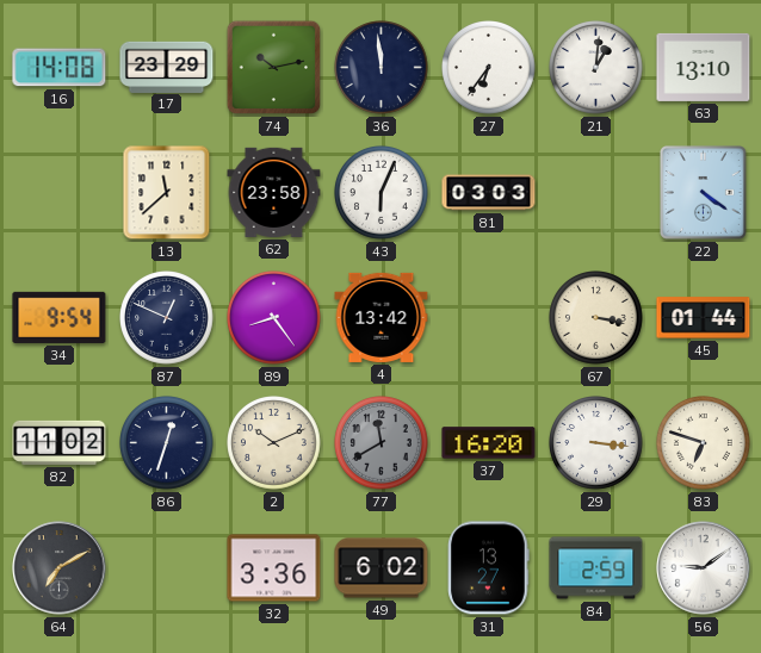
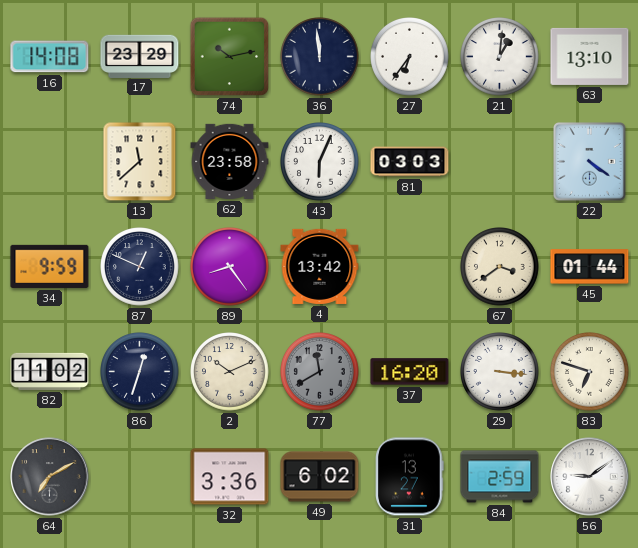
34: 9:54 -> 9:59 (50, 266)
67: 3:17 -> 3:39 (500, 267)
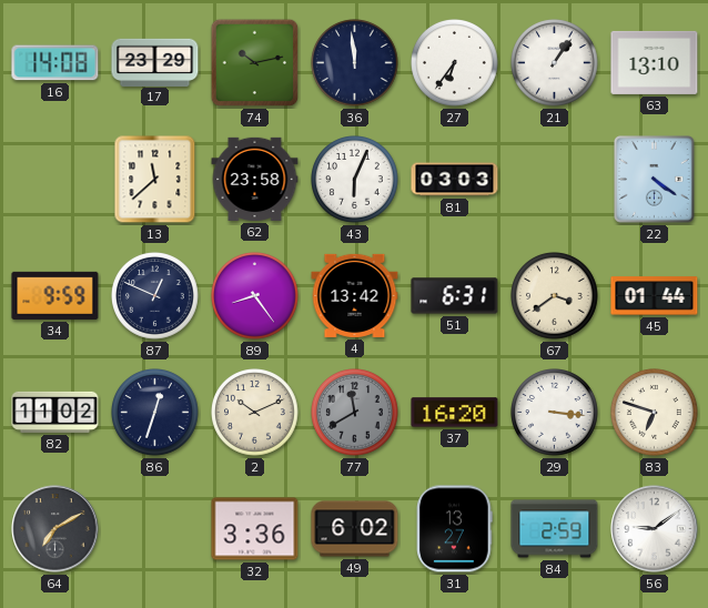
21: 1:01 -> 1:06 (555, 63)
51: none -> 6:31 (455, 296)
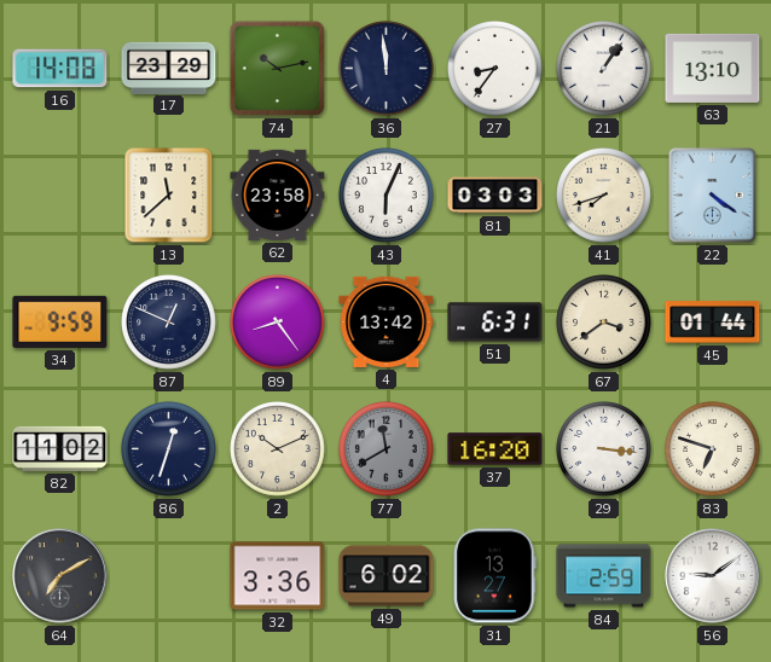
27: 6:36 -> 8:36 (495, 69)
41: none -> 7:42 (604, 196)
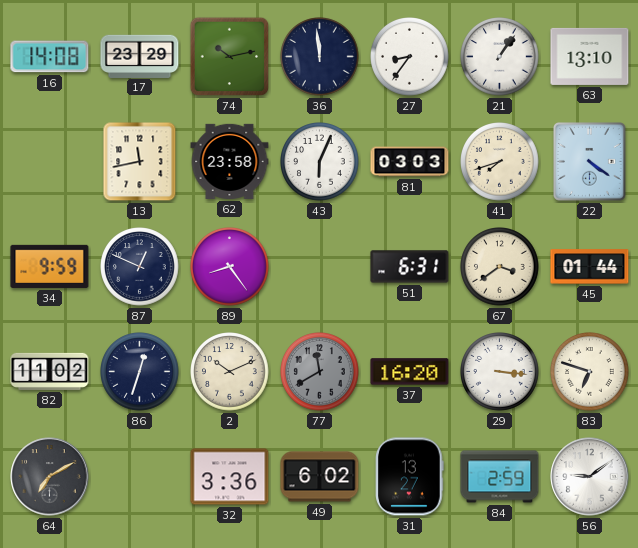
13: 11:38 -> 11:43 (140, 162)
4: 13:42 -> none (387, 321)
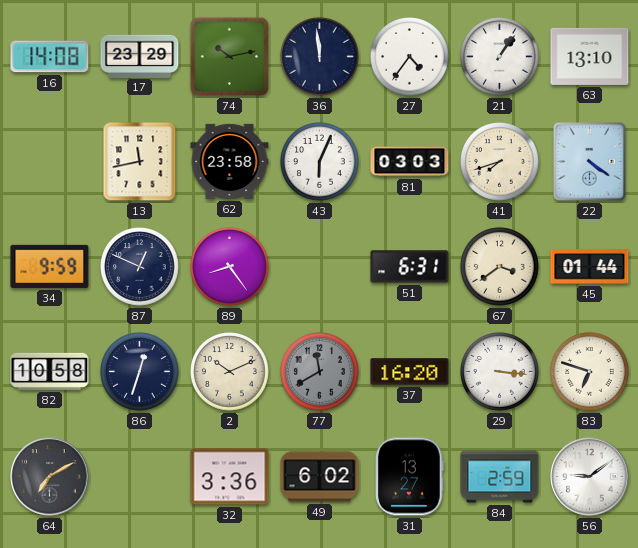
27: 8:36 -> 4:36 (410, 57)
82: 11:02 -> 10:58 (50, 371)
